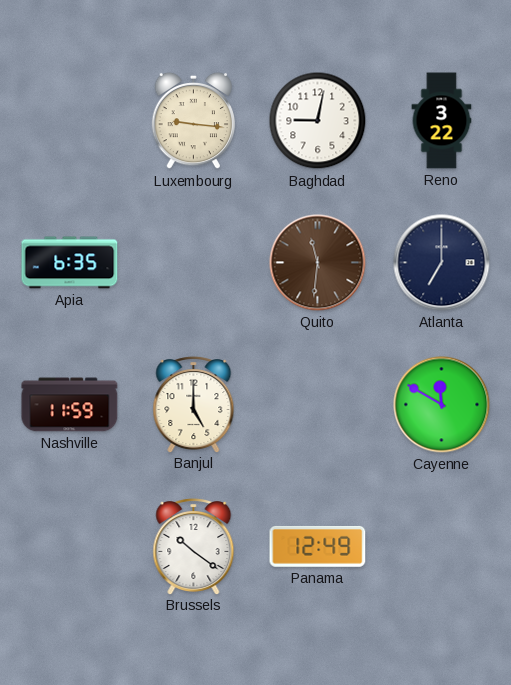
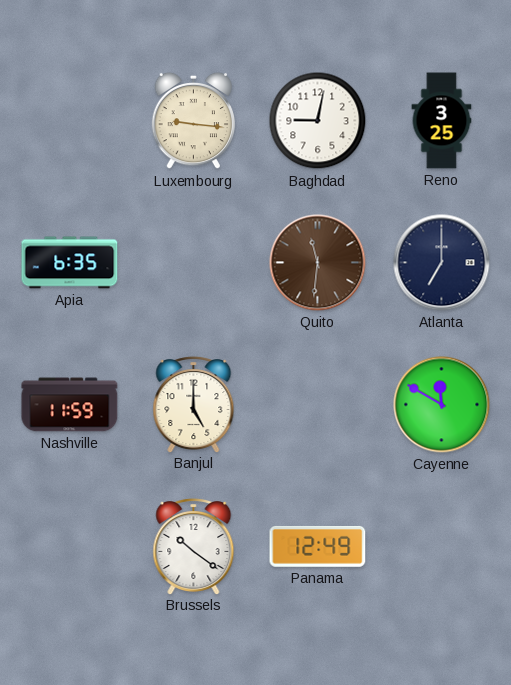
Reno: 3:22 -> 3:25 (442, 121)
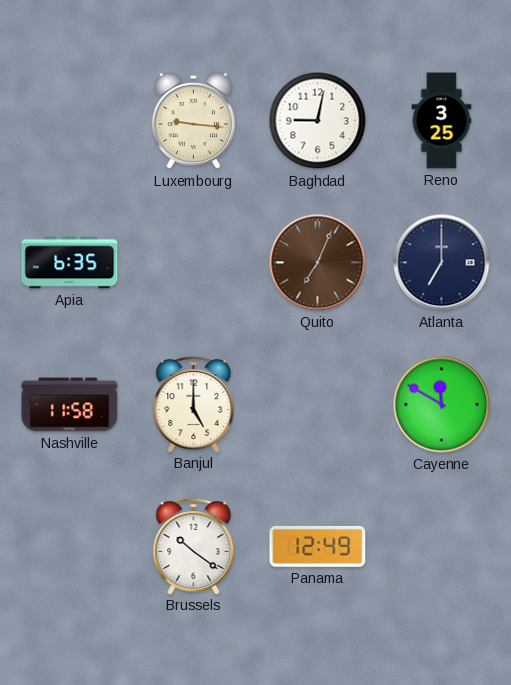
Quito: 11:31 -> 7:04 (318, 263)
Nashville: 11:59 -> 11:58 (70, 405)
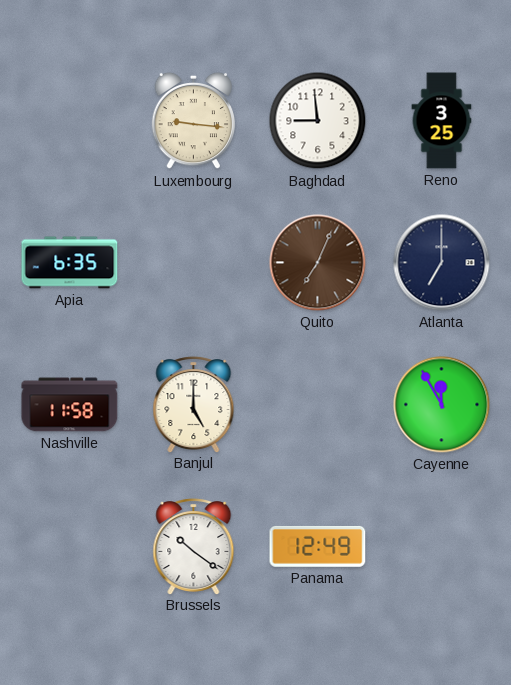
Baghdad: 9:02 -> 8:59 (318, 121)
Cayenne: 11:50 -> 11:55 (442, 405)
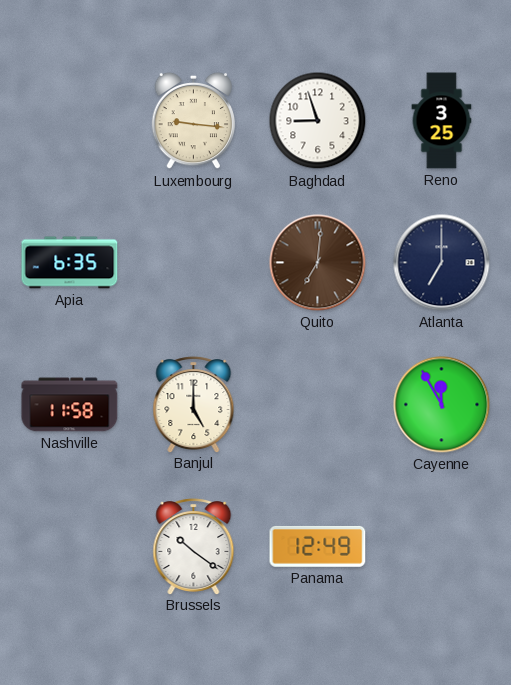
Baghdad: 8:59 -> 8:57 (318, 121)
Quito: 7:04 -> 7:01 (318, 263)
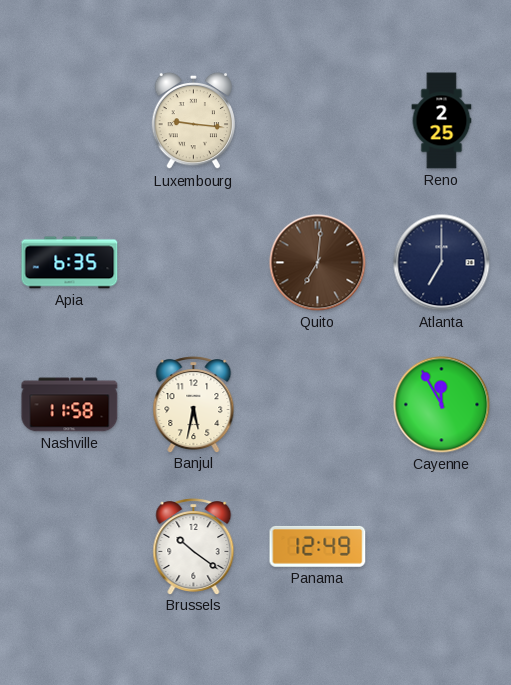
Baghdad: 8:57 -> none (318, 121)
Reno: 3:25 -> 2:25 (442, 121)
Banjul: 5:00 -> 5:32 (194, 405)
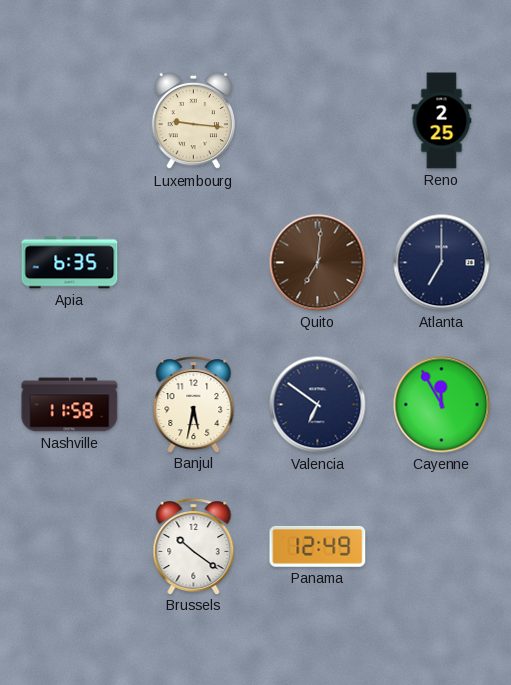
Valencia: none -> 6:51 (318, 405)
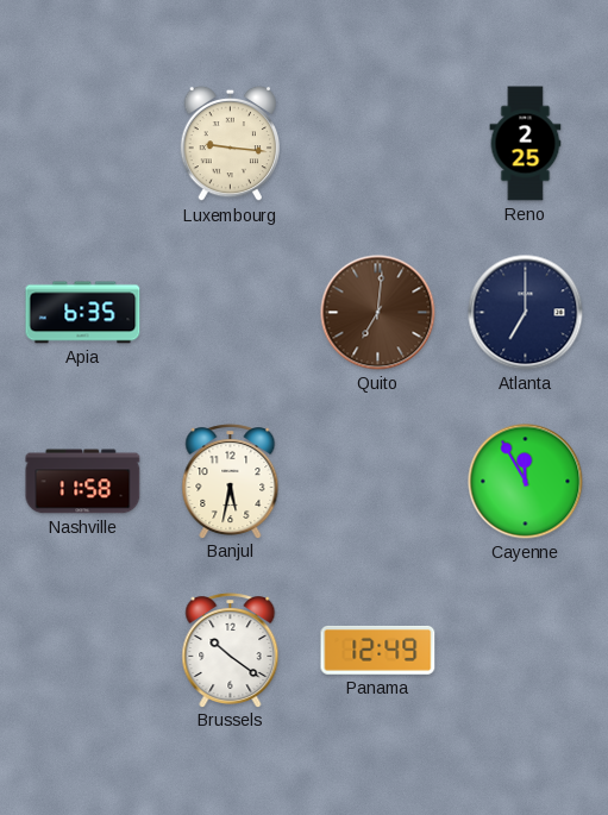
Valencia: 6:51 -> none (318, 405)
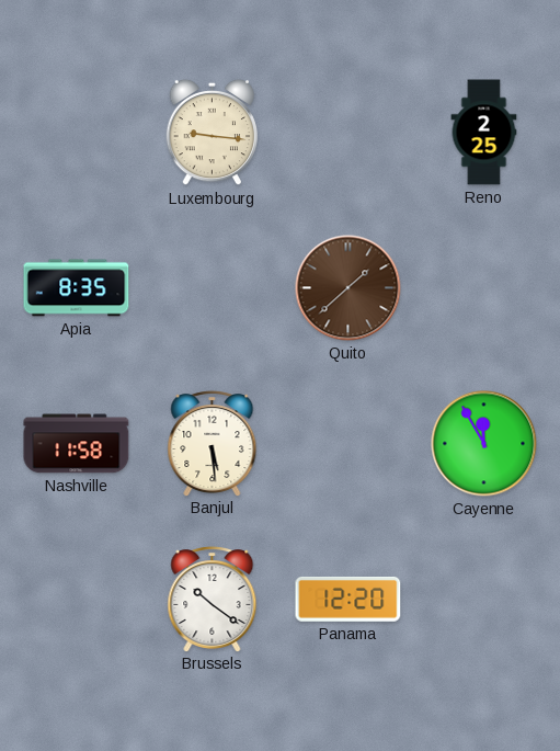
Apia: 6:35 -> 8:35 (77, 288)
Quito: 7:01 -> 1:38 (348, 288)
Atlanta: 7:00 -> none (526, 313)
Banjul: 5:32 -> 5:29 (213, 444)
Panama: 12:49 -> 12:20 (348, 599)
